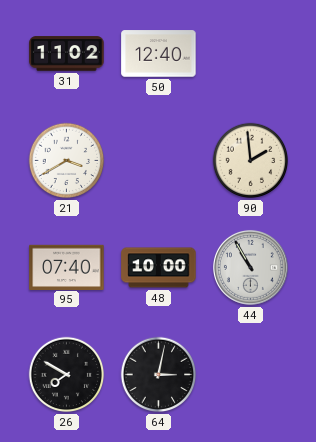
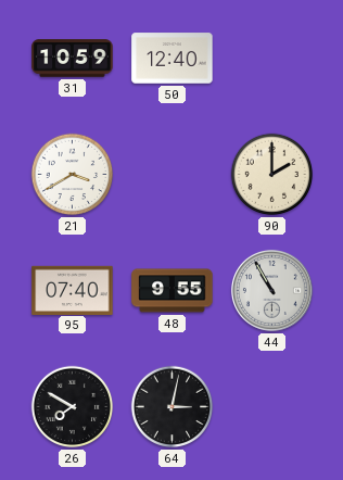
31: 11:02 -> 10:59 (73, 59)
90: 1:59 -> 2:00 (272, 175)
48: 10:00 -> 9:55 (173, 291)
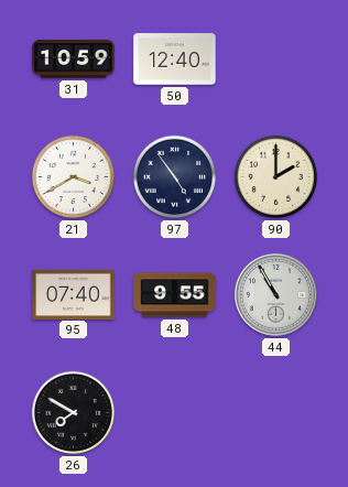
97: none -> 4:54 (175, 177)
64: 3:02 -> none (173, 407)
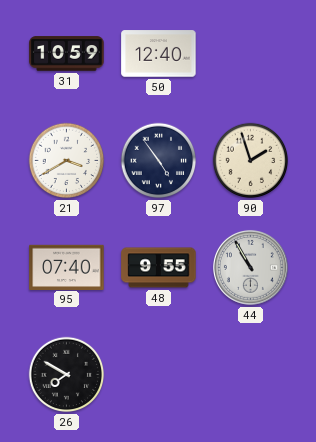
90: 2:00 -> 1:57 (251, 161)
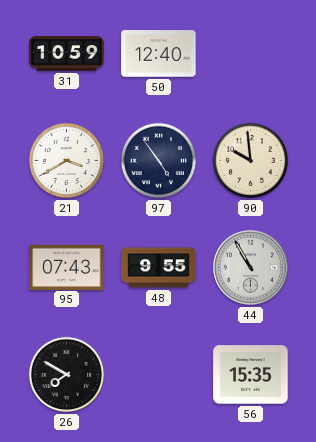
90: 1:57 -> 9:59 (251, 161)
95: 07:40 -> 07:43 (67, 267)
56: none -> 15:35 (251, 375)
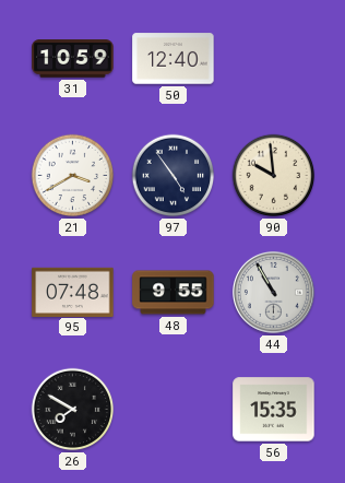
95: 07:43 -> 07:48 (73, 292)
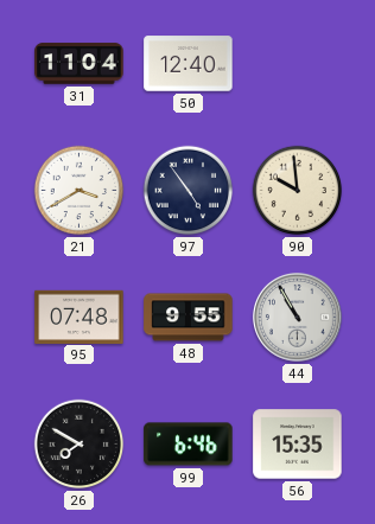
31: 10:59 -> 11:04 (80, 64)
99: none -> 6:46 (189, 445)
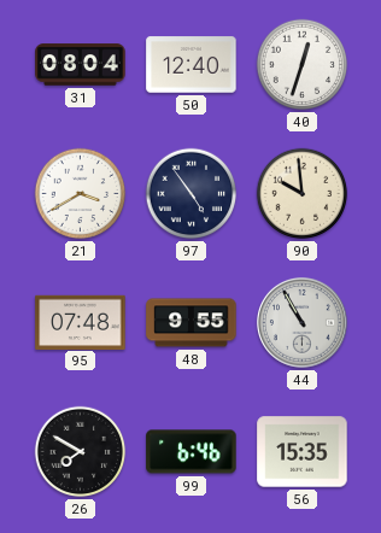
31: 11:04 -> 08:04 (81, 65)
40: none -> 12:33 (303, 65)
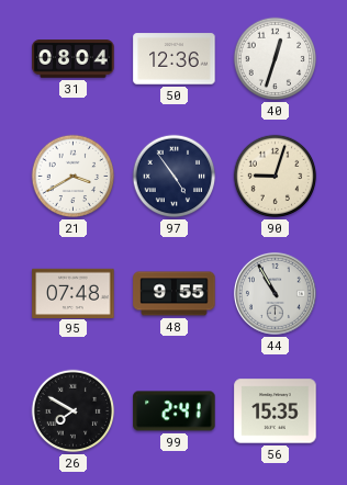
50: 12:40 -> 12:36 (175, 59)
90: 9:59 -> 9:03 (276, 177)
99: 6:46 -> 2:41 (175, 411)
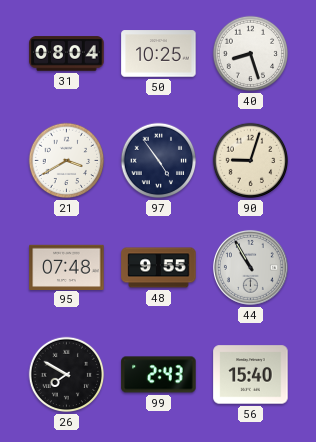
50: 12:36 -> 10:25 (159, 54)
40: 12:33 -> 8:27 (251, 54)
99: 2:41 -> 2:43 (159, 375)
56: 15:35 -> 15:40 (251, 375)
